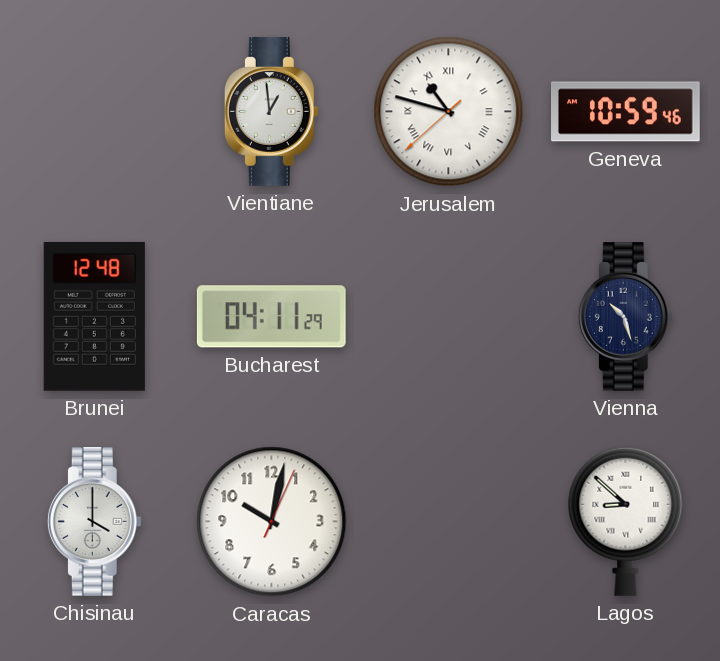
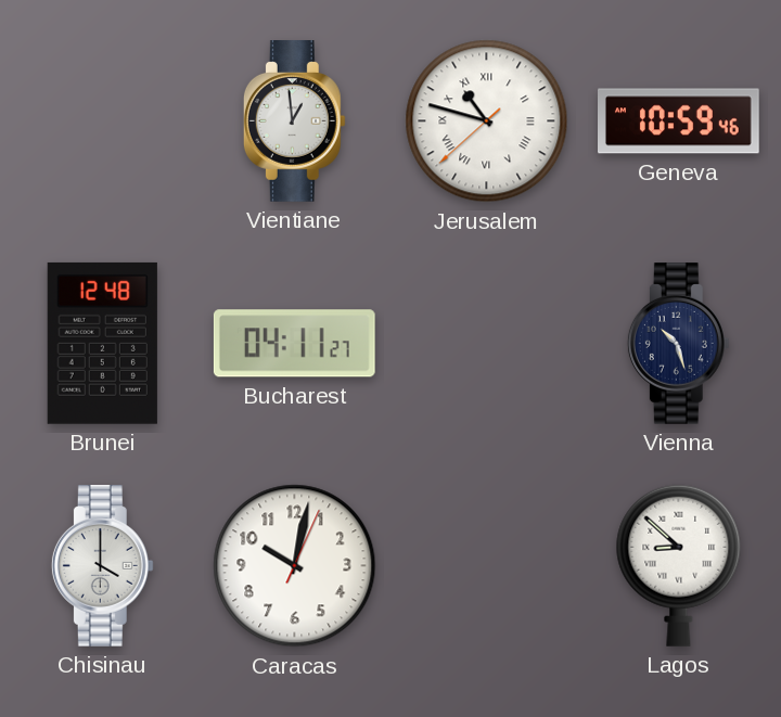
Bucharest: 04:11:29 -> 04:11:27 (294, 344)
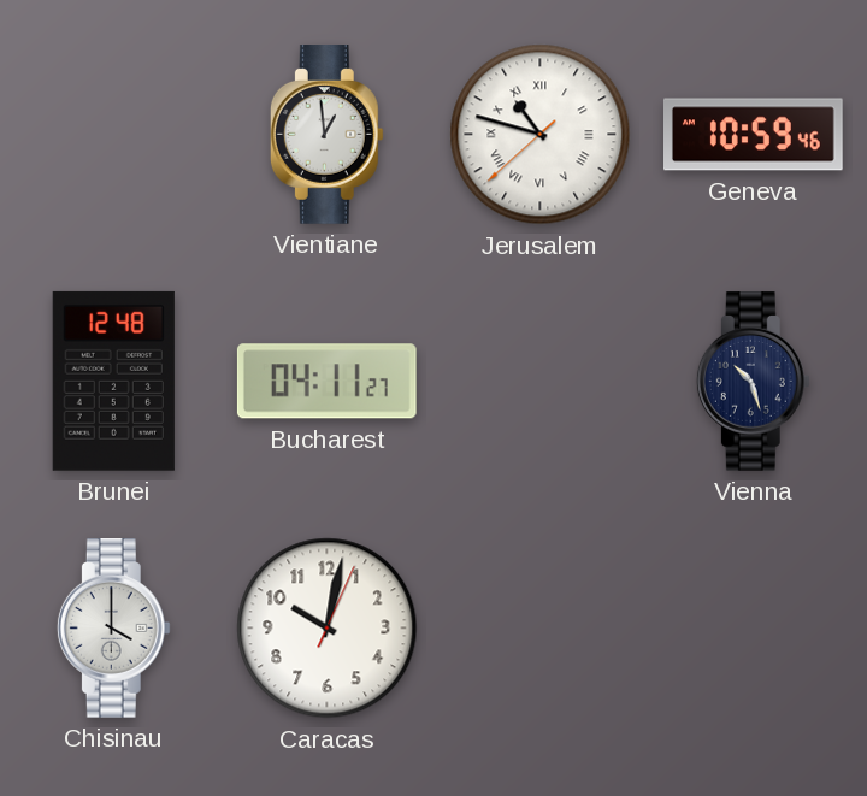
Lagos: 8:52 -> none (679, 565)
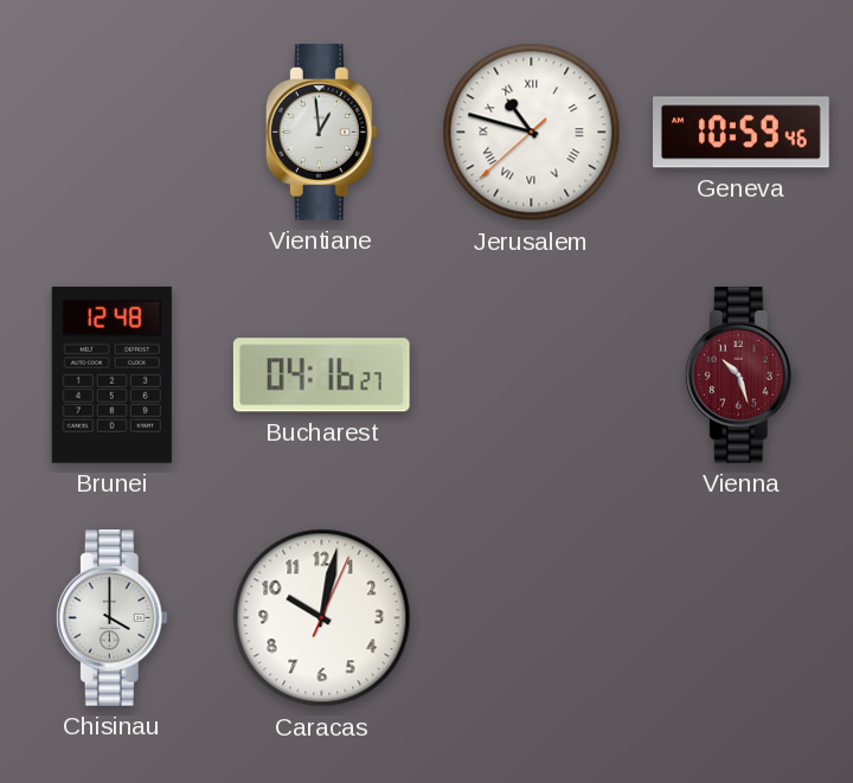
Bucharest: 04:11 -> 04:16 (321, 376)
Vienna dial: navy -> burgundy (740, 376)
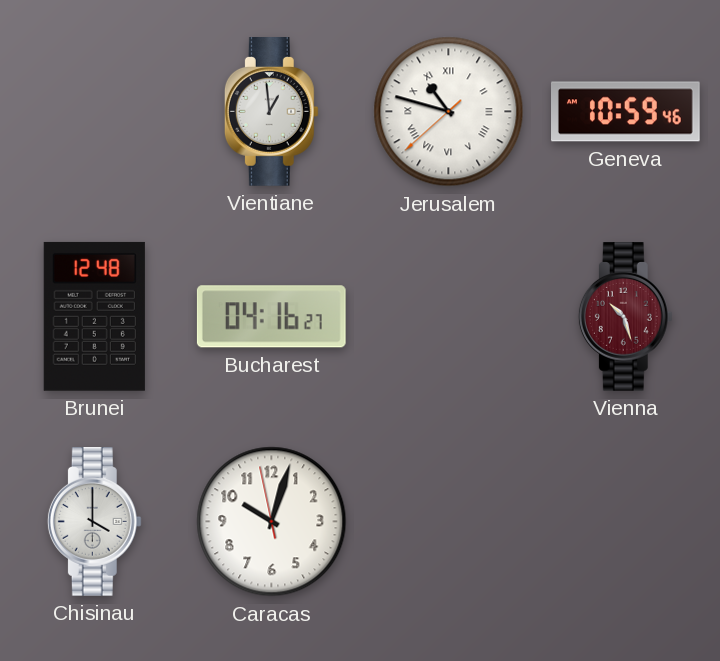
Caracas: 10:02:04 -> 10:02:58 (272, 522)
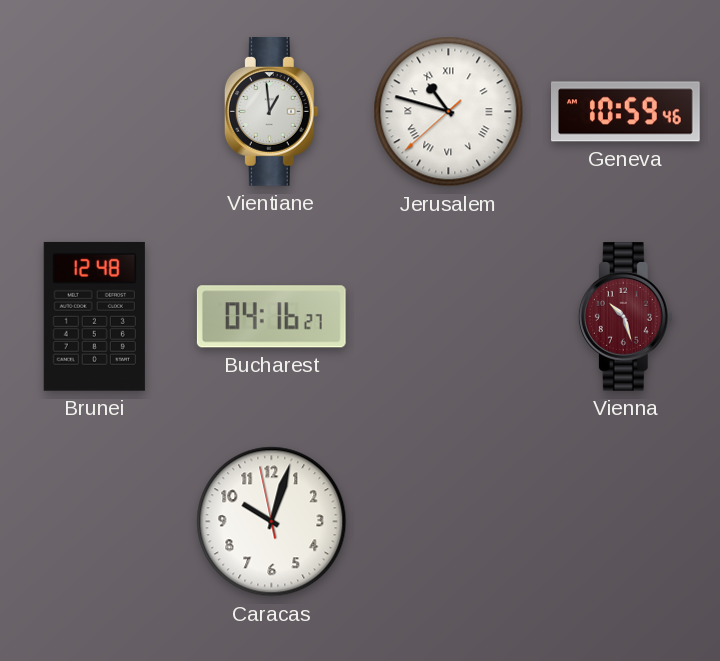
Chisinau: 4:00 -> none (94, 522)
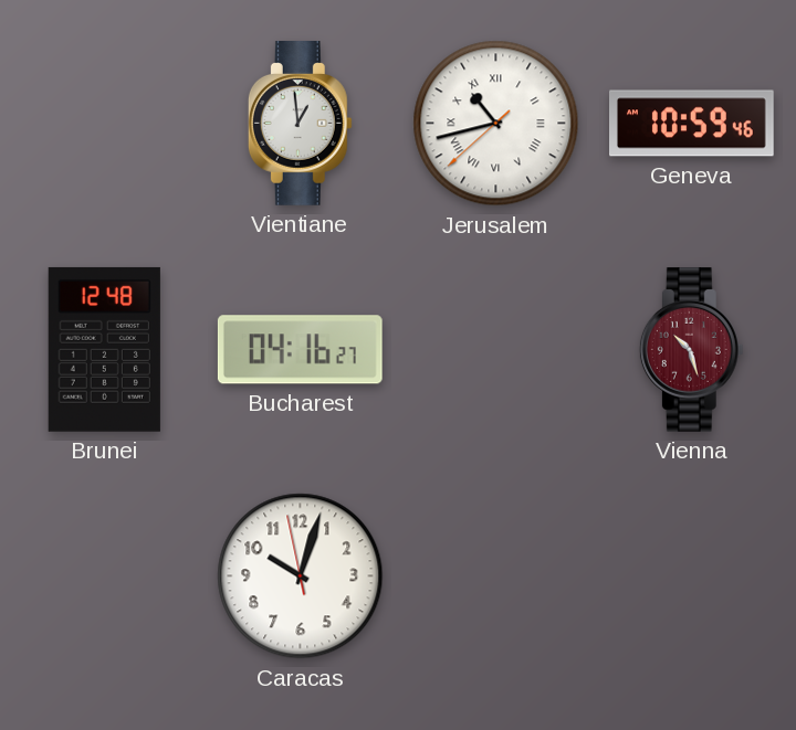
Jerusalem: 10:47 -> 10:42 (496, 124)
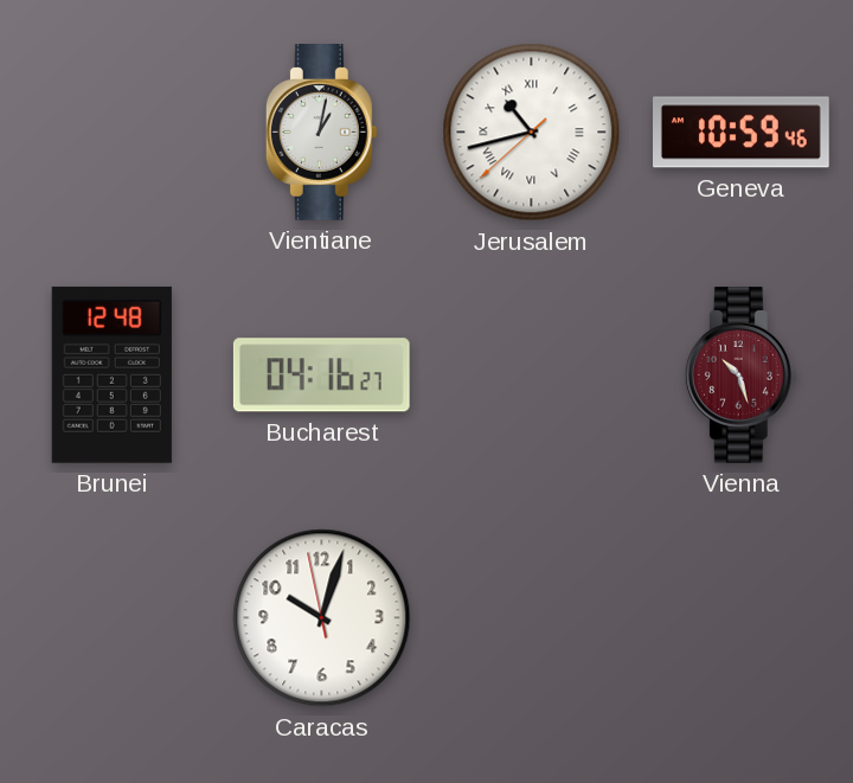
Vientiane: 12:59 -> 1:02 (321, 133)
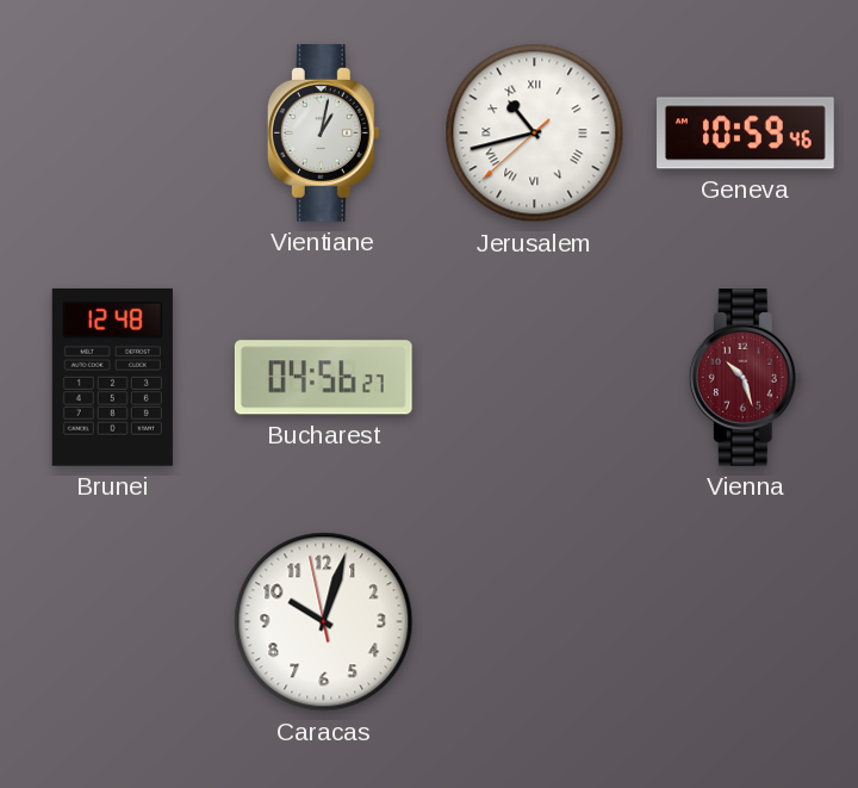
Bucharest: 04:16 -> 04:56 (323, 378)
